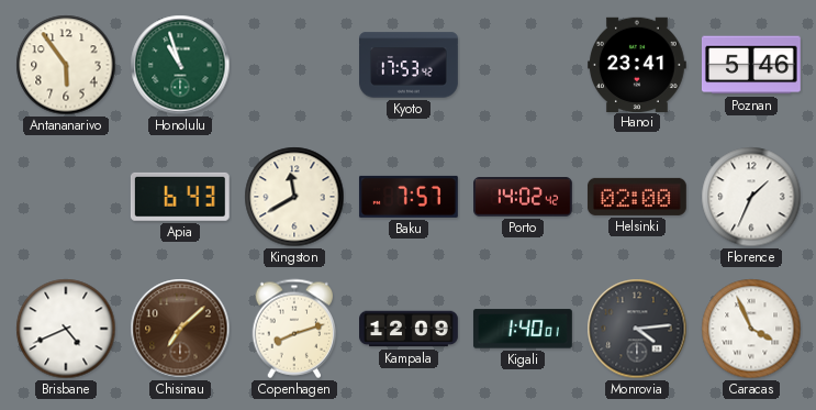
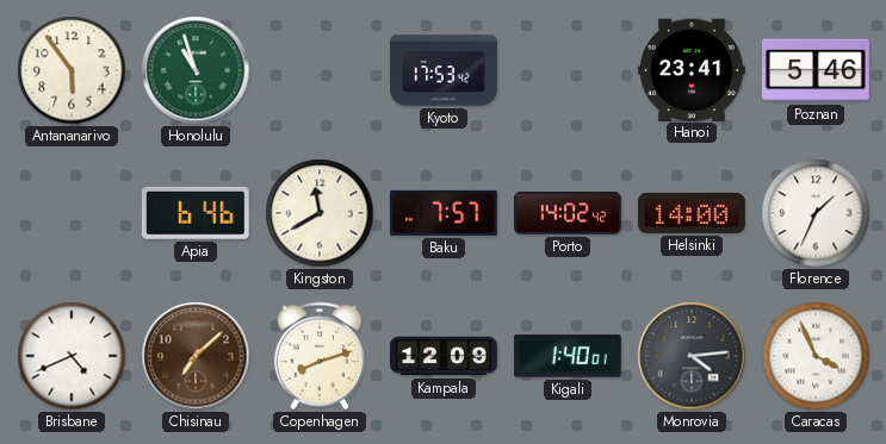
Apia: 6:43 -> 6:46 (196, 213)
Helsinki: 02:00 -> 14:00 (692, 213)
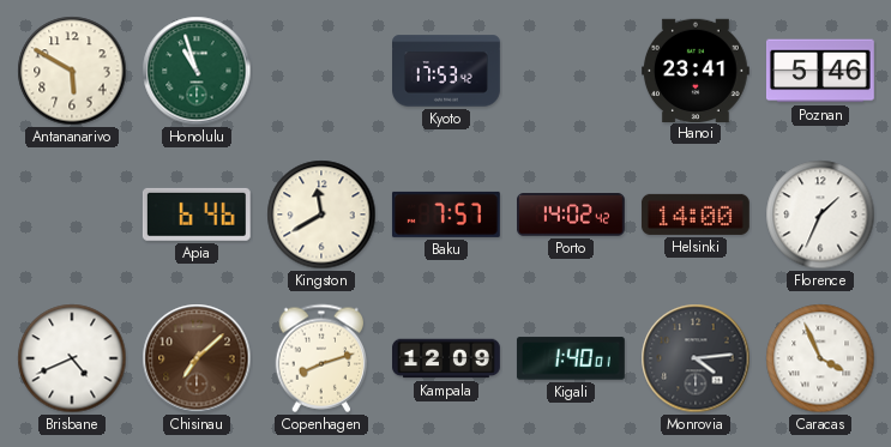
Antananarivo: 5:54 -> 5:50 (72, 71)
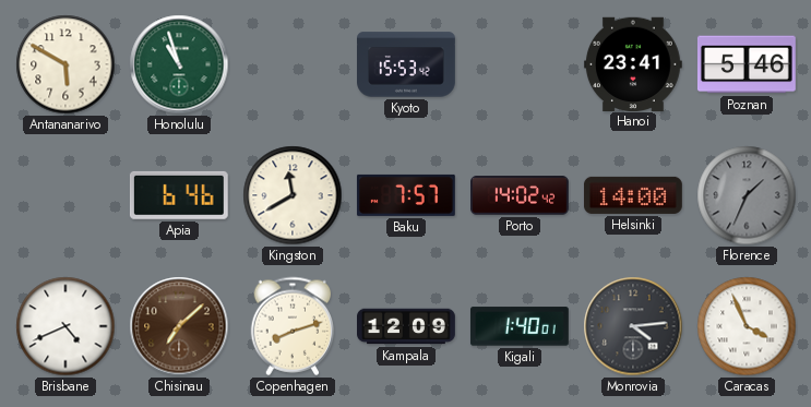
Kyoto: 17:53 -> 15:53 (407, 64)
Florence dial: white -> grey (747, 195)
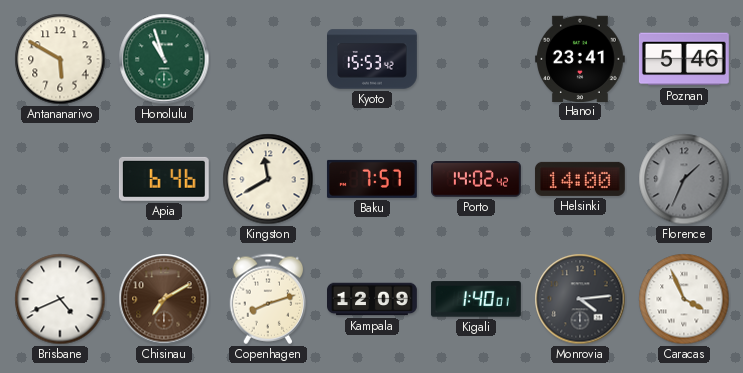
Chisinau: 7:08 -> 7:10 (164, 299)
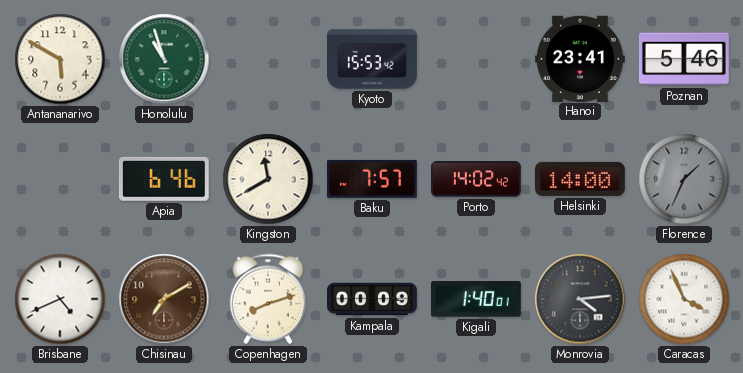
Kampala: 12:09 -> 00:09 (372, 299)
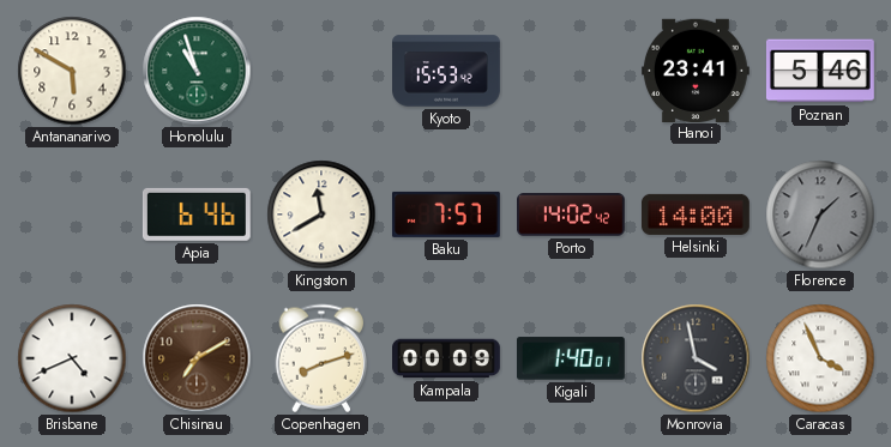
Monrovia: 4:14 -> 3:58 (696, 358)
